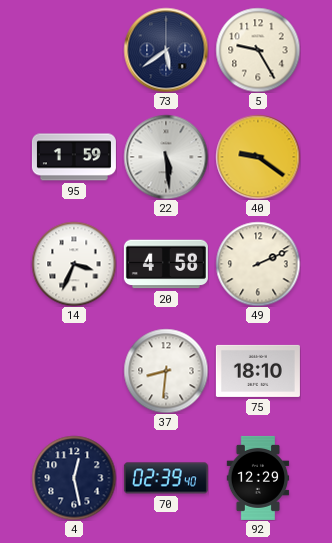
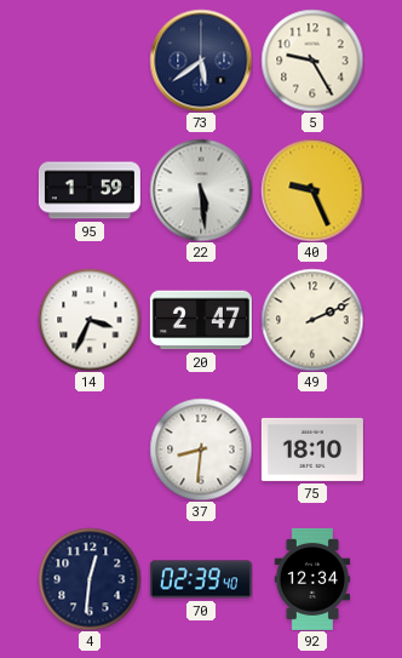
40: 9:21 -> 9:26 (312, 190)
20: 4:58 -> 2:47 (201, 320)
4: 12:28 -> 12:31 (90, 579)
92: 12:29 -> 12:34 (312, 579)
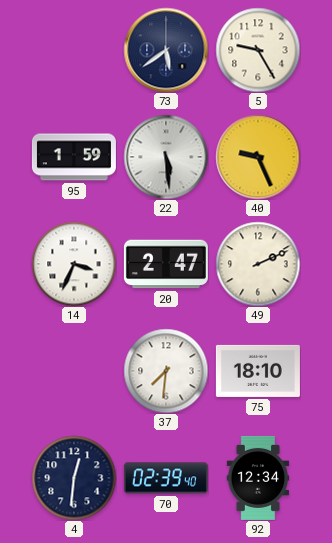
37: 8:31 -> 7:31 (166, 371)
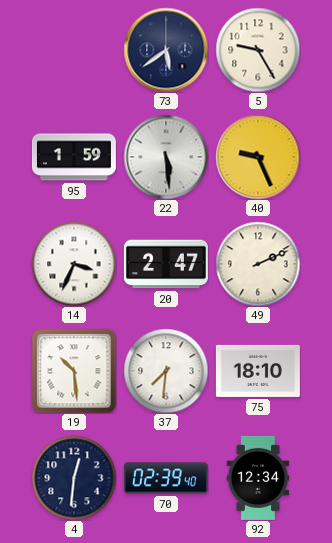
19: none -> 10:29 (74, 371)
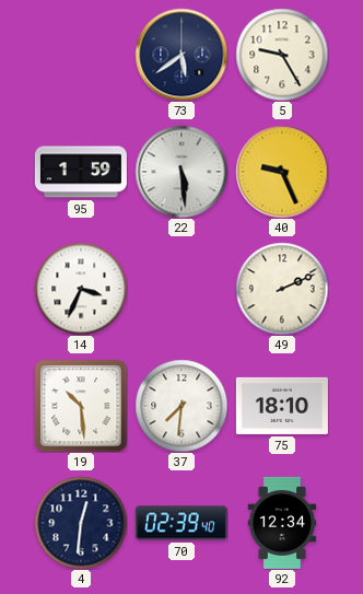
20: 2:47 -> none (166, 264)
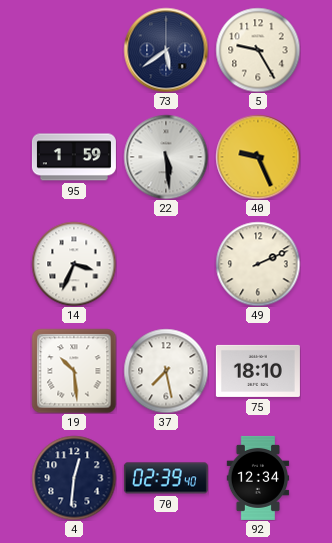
37: 7:31 -> 7:28 (166, 371)
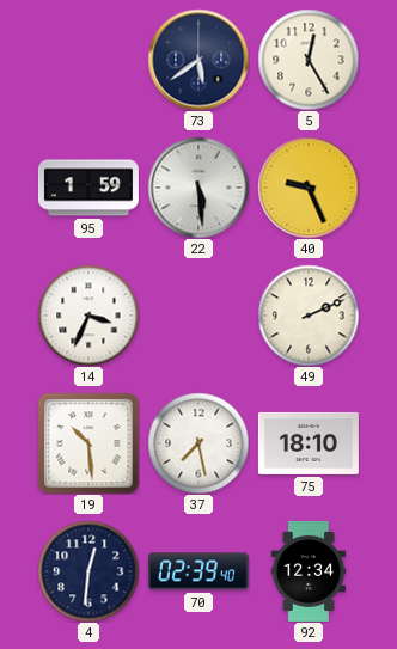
5: 9:25 -> 12:25 (309, 60)
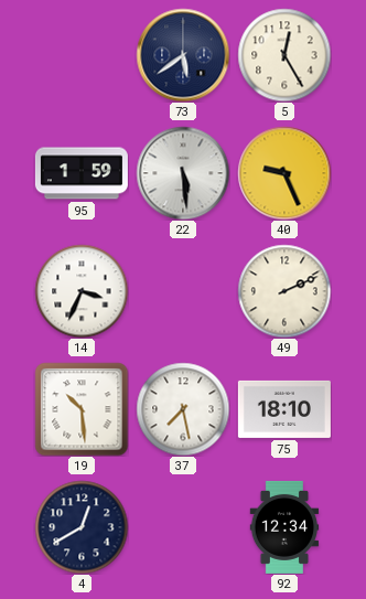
4: 12:31 -> 12:40 (82, 527)
70: 02:39 -> none (198, 571)
